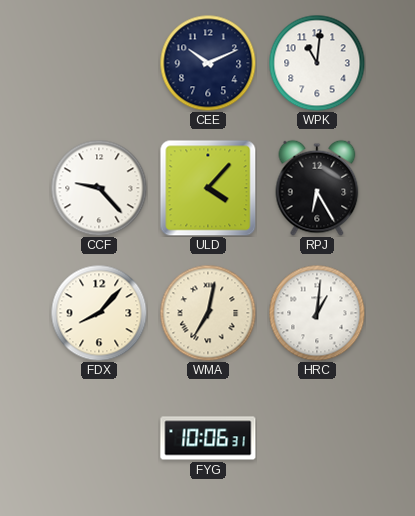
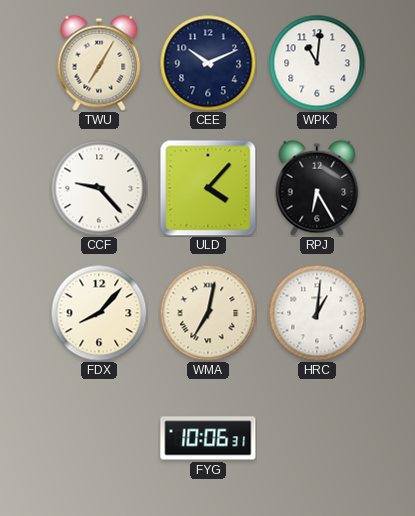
TWU: none -> 7:05 (99, 63)
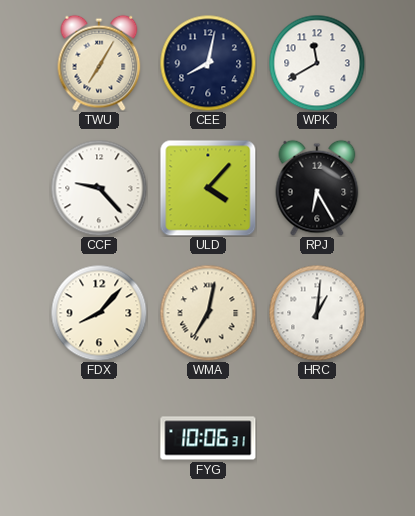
CEE: 10:11 -> 8:02 (208, 63)
WPK: 11:01 -> 11:40 (317, 63)
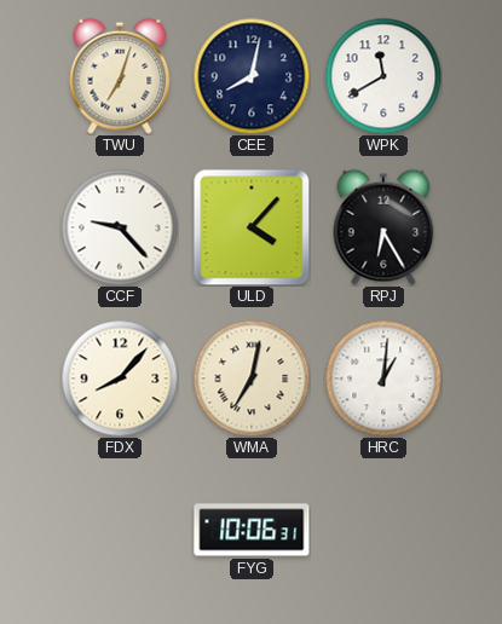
TWU: 7:05 -> 7:03 (120, 76)
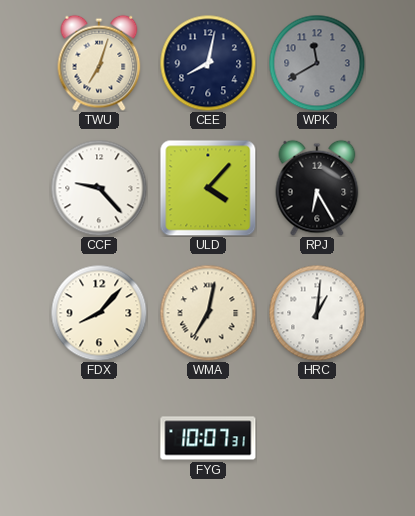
WPK dial: white -> grey (317, 63)
FYG: 10:06 -> 10:07 (208, 438)
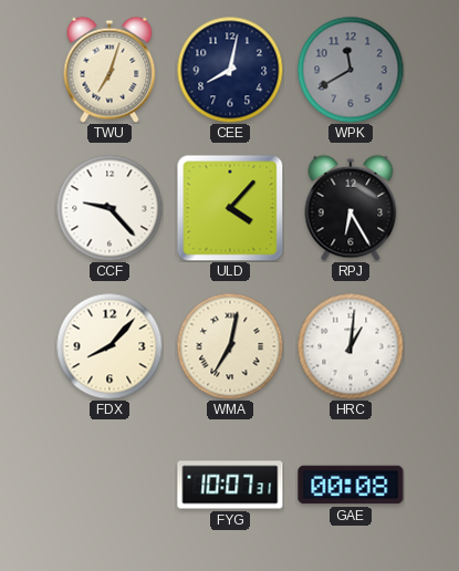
GAE: none -> 00:08 (351, 485)
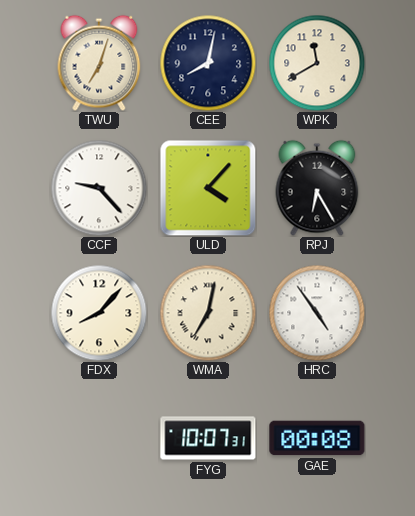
WPK dial: grey -> cream (317, 63)
HRC: 1:01 -> 4:54 (317, 313)
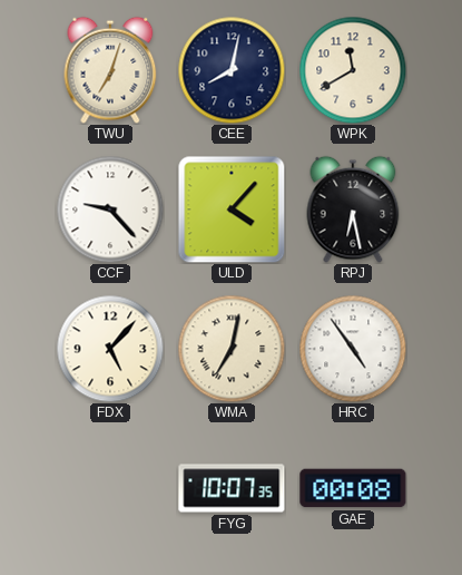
RPJ: 6:25 -> 6:28 (353, 209)
FDX: 8:07 -> 5:07 (110, 349)
FYG: 10:07:31 -> 10:07:35 (232, 488)
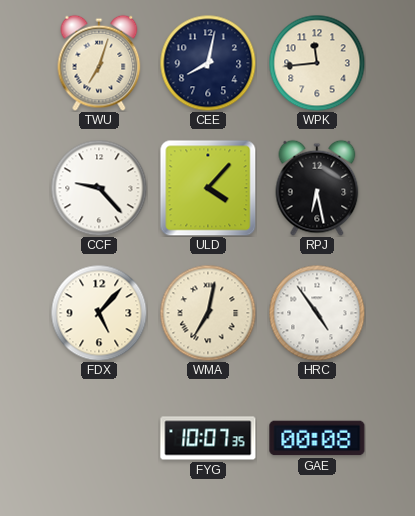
WPK: 11:40 -> 11:44 (317, 63)
